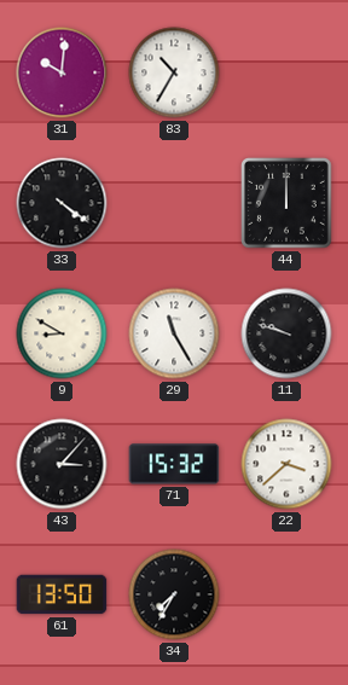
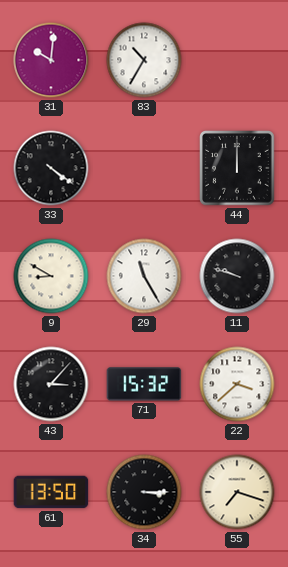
34: 7:35 -> 3:15 (144, 492)
55: none -> 7:18 (237, 492)
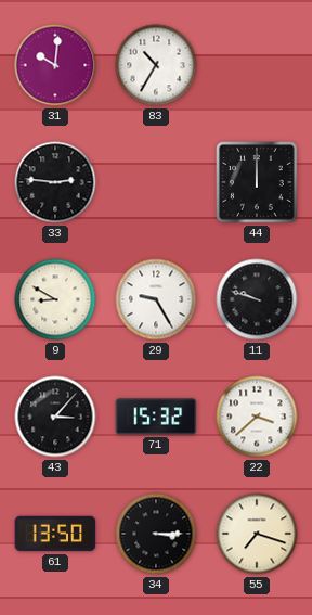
33: 4:21 -> 2:46 (55, 182)
29: 11:25 -> 9:25 (156, 299)
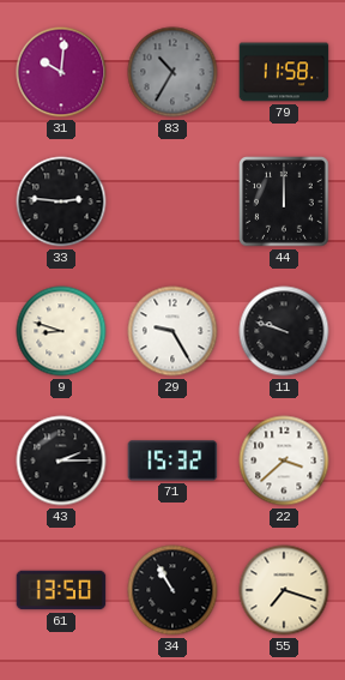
83 dial: white -> grey (172, 72)
79: none -> 11:58 (284, 72)
9: 8:50 -> 8:48 (61, 331)
43: 3:07 -> 2:15 (61, 461)
34: 3:15 -> 10:55 (172, 590)
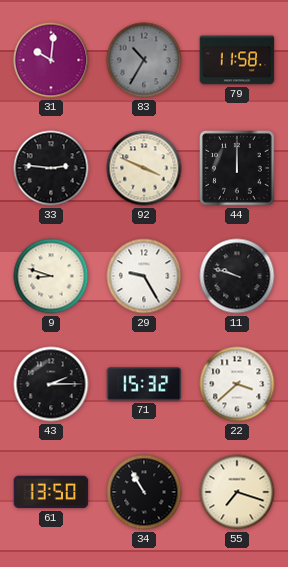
92: none -> 3:49 (144, 168)
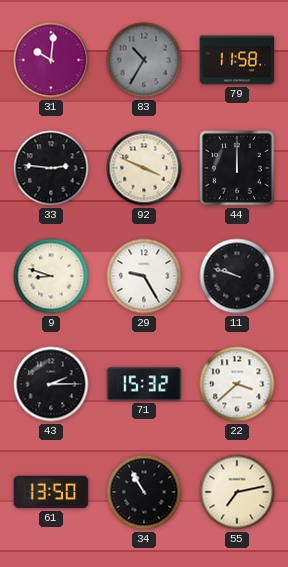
55: 7:18 -> 7:13 (237, 492)
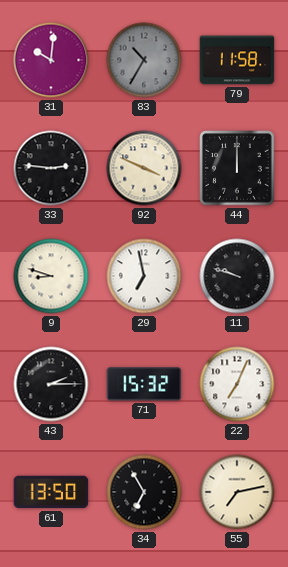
29: 9:25 -> 6:58 (144, 276)
22: 3:38 -> 7:04 (237, 384)
34: 10:55 -> 6:55 (144, 492)
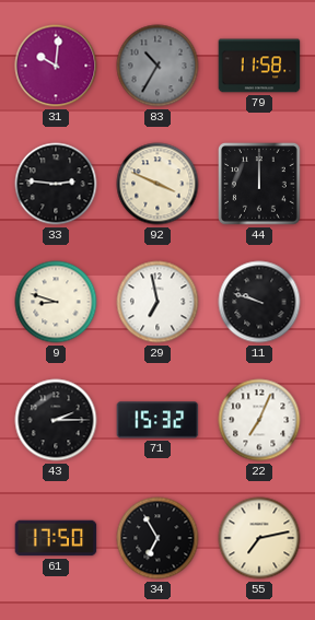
61: 13:50 -> 17:50 (56, 538)
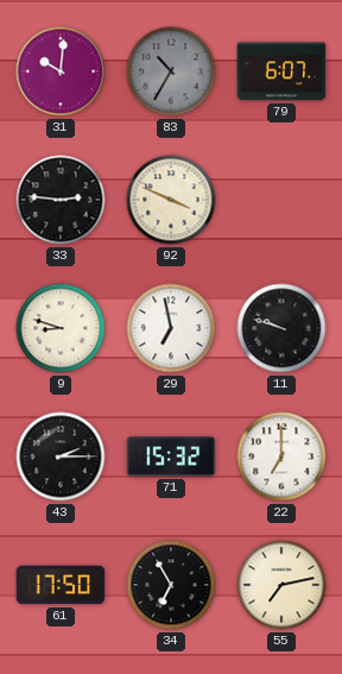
79: 11:58 -> 6:07 (281, 71)
44: 12:00 -> none (260, 185)
22: 7:04 -> 7:00 (281, 456)
